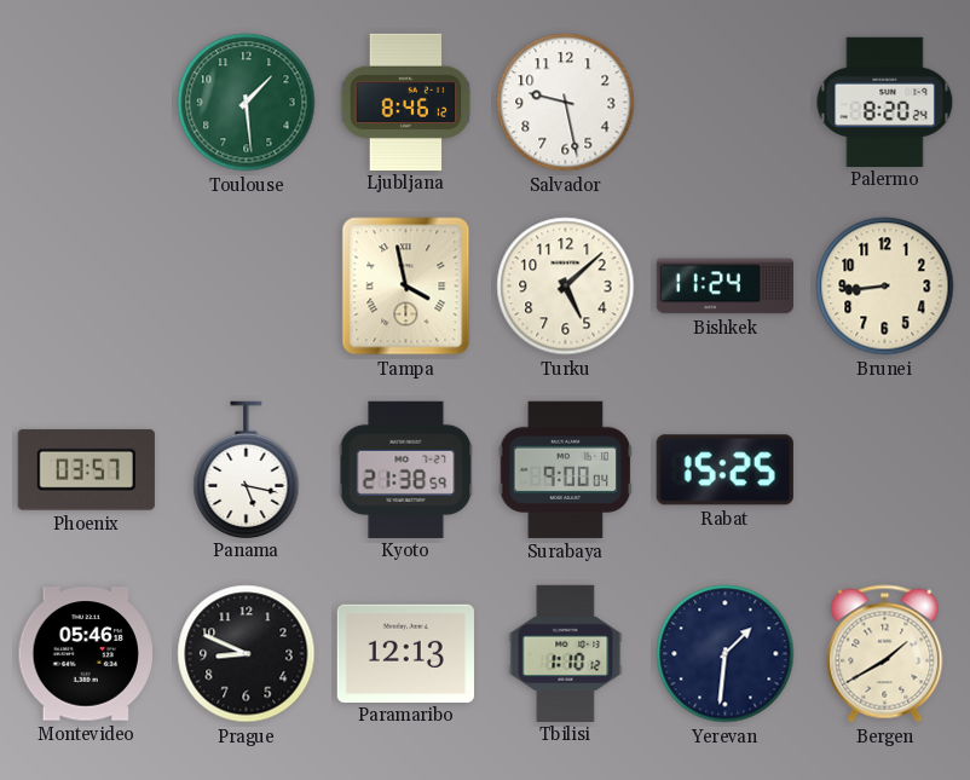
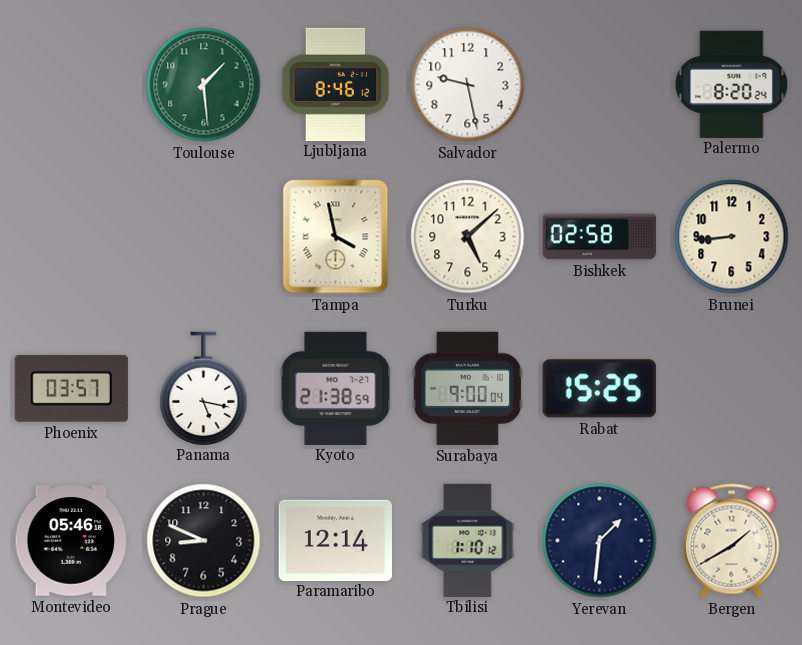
Bishkek: 11:24 -> 02:58 (599, 237)
Paramaribo: 12:13 -> 12:14 (335, 540)
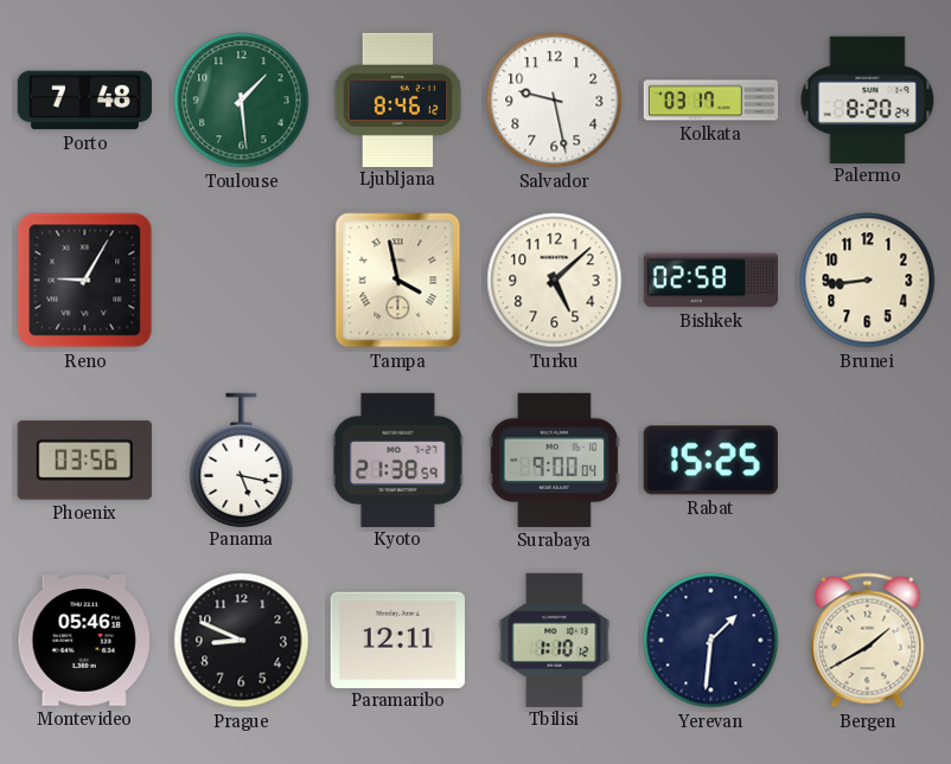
Porto: none -> 7:48 (84, 101)
Kolkata: none -> 03:17 (711, 101)
Reno: none -> 9:05 (85, 281)
Phoenix: 03:57 -> 03:56 (84, 460)
Paramaribo: 12:14 -> 12:11 (397, 640)
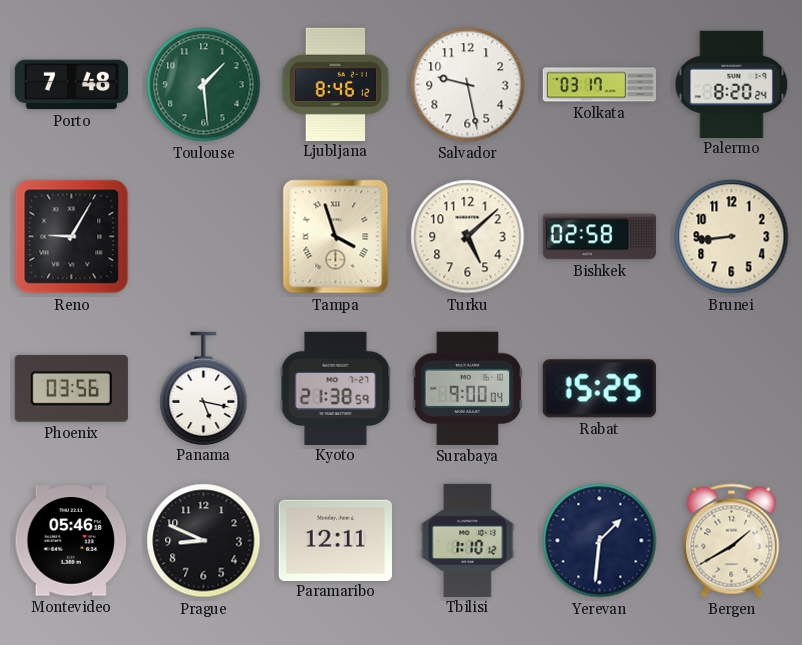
Tampa: 3:58 -> 3:57 (336, 237)
